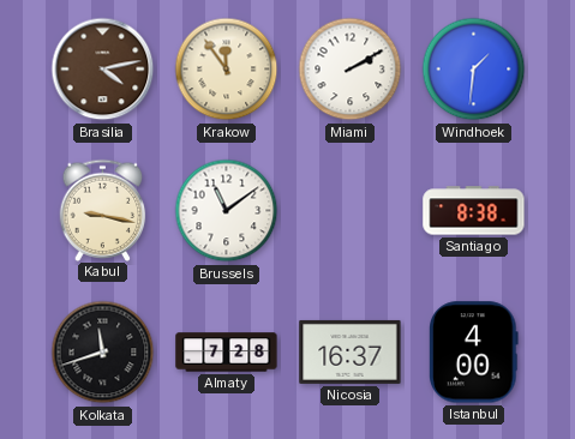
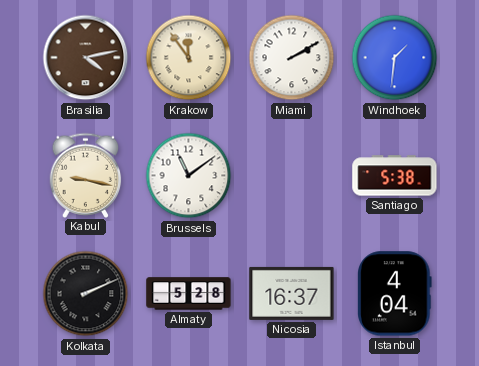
Santiago: 8:38 -> 5:38 (395, 176)
Kolkata: 11:42 -> 2:11 (86, 294)
Almaty: 7:28 -> 5:28 (189, 294)
Istanbul: 4:00 -> 4:04 (395, 294)
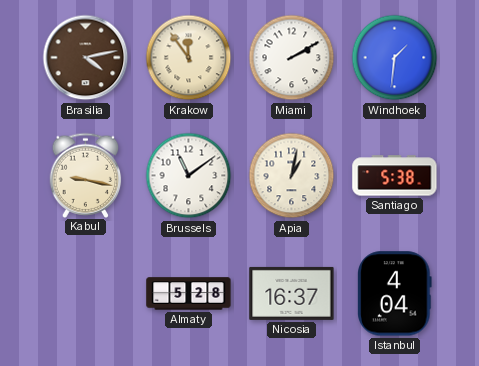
Apia: none -> 1:02 (292, 176)
Kolkata: 2:11 -> none (86, 294)
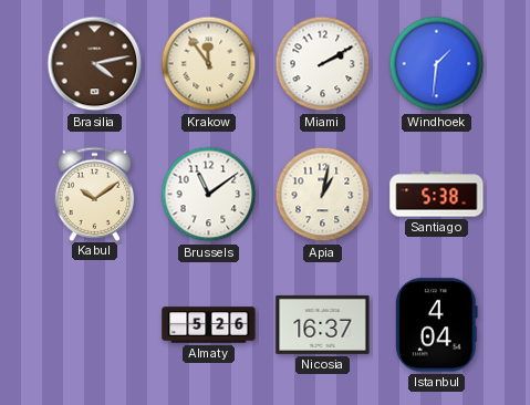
Kabul: 9:17 -> 10:09 (95, 194)
Almaty: 5:28 -> 5:26 (209, 325)
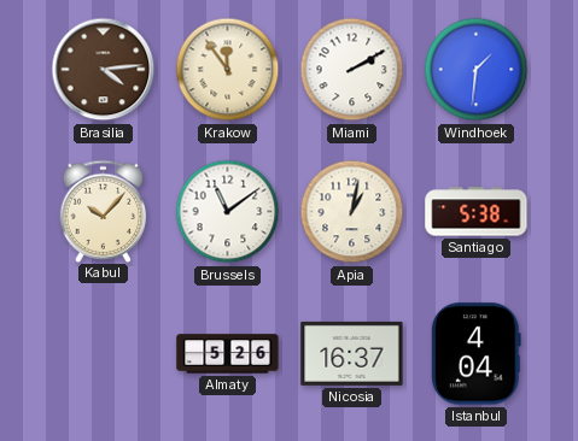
Brasilia: 4:13 -> 4:14 (104, 70)
Kabul: 10:09 -> 10:07 (104, 211)
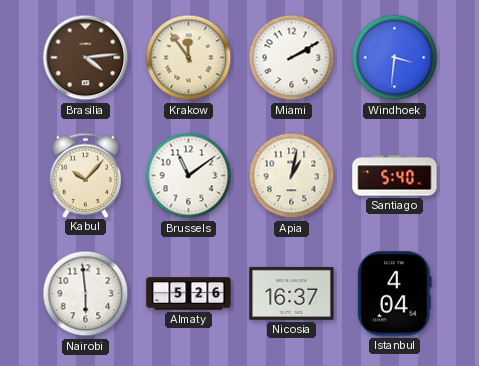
Windhoek: 1:31 -> 3:31 (395, 58)
Santiago: 5:38 -> 5:40 (395, 176)
Nairobi: none -> 5:59 (86, 294)
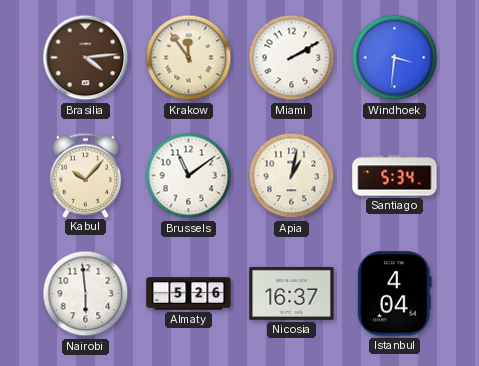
Santiago: 5:40 -> 5:34 (395, 176)
